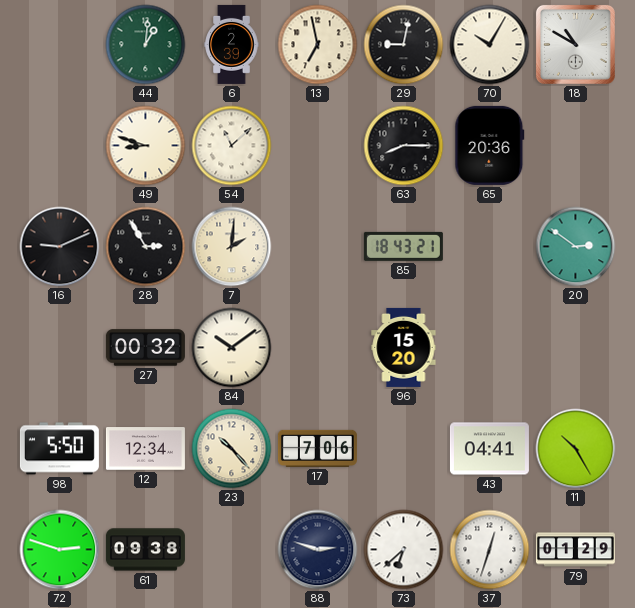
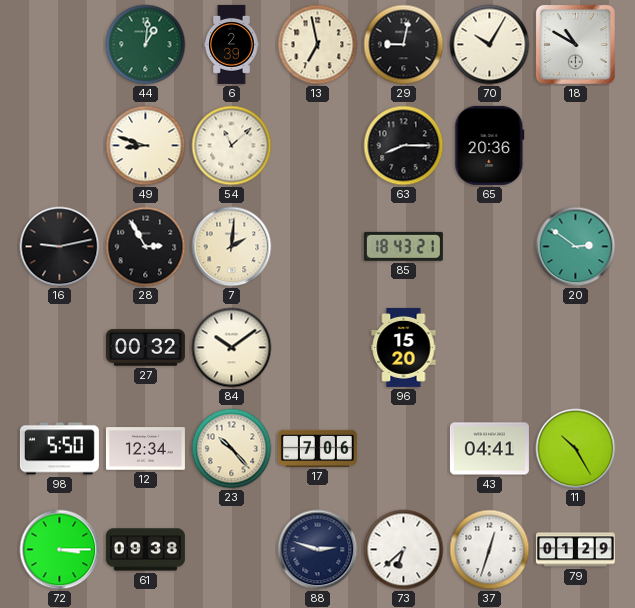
16: 9:11 -> 9:13 (60, 247)
72: 2:48 -> 3:15 (60, 550)
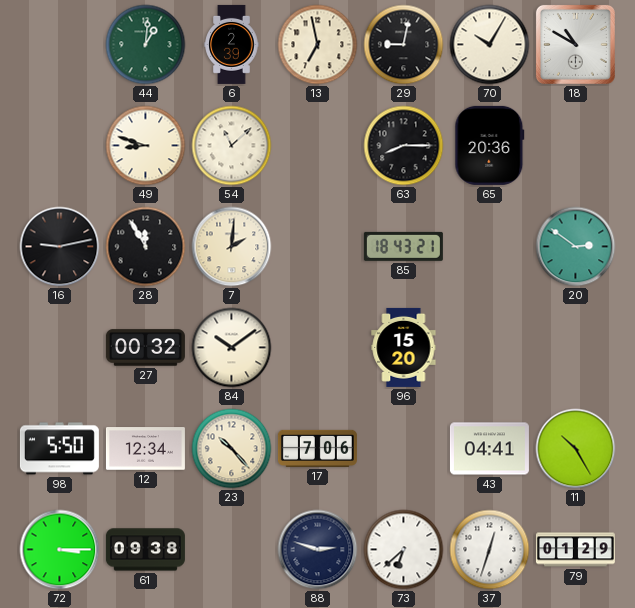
28: 2:55 -> 11:55 (146, 247)
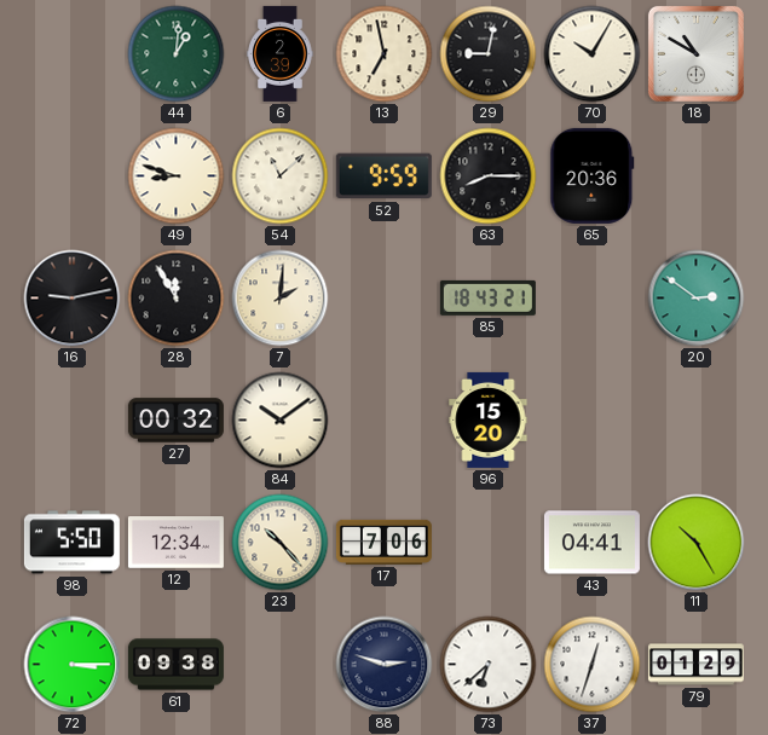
52: none -> 9:59 (383, 176)
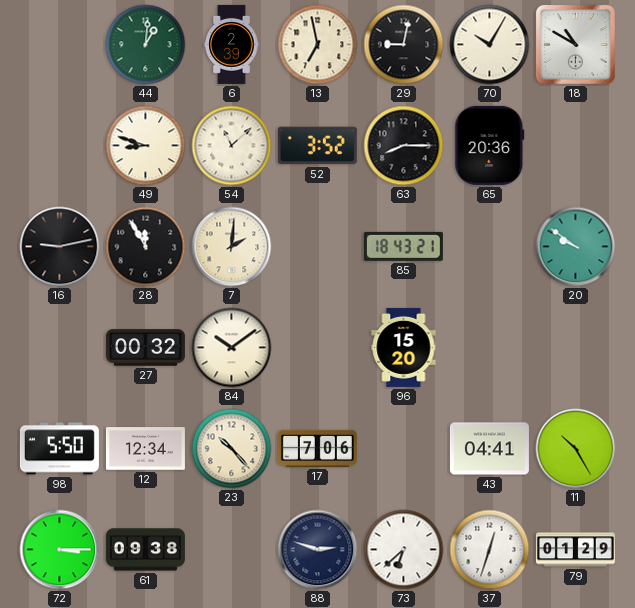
52: 9:59 -> 3:52 (317, 146)
20: 2:51 -> 9:51 (576, 247)
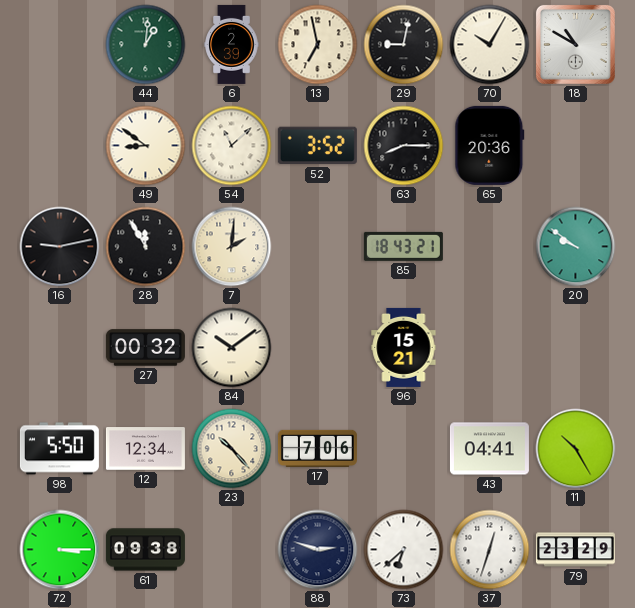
49: 8:48 -> 8:51 (146, 146)
96: 15:20 -> 15:21 (404, 347)
79: 01:29 -> 23:29 (575, 550)
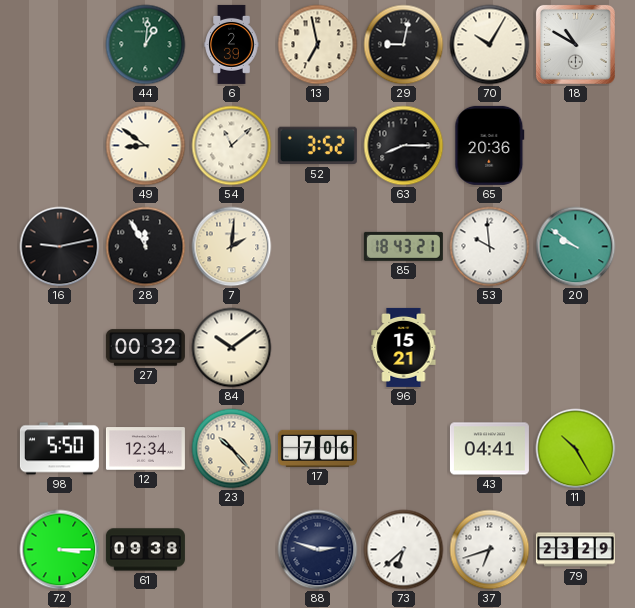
53: none -> 9:59 (490, 247)
37: 12:33 -> 6:42 (490, 550)
